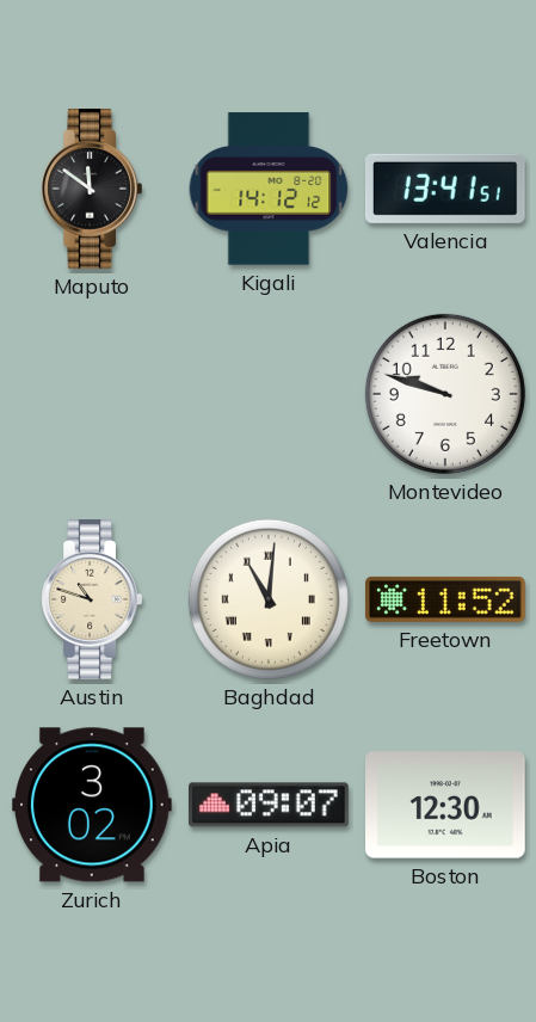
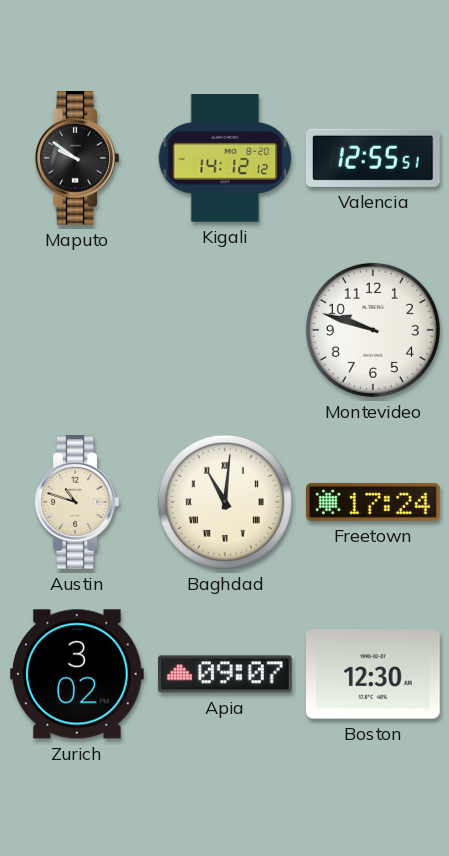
Maputo: 11:51 -> 9:51 (77, 159)
Valencia: 13:41 -> 12:55 (373, 158)
Freetown: 11:52 -> 17:24 (374, 502)
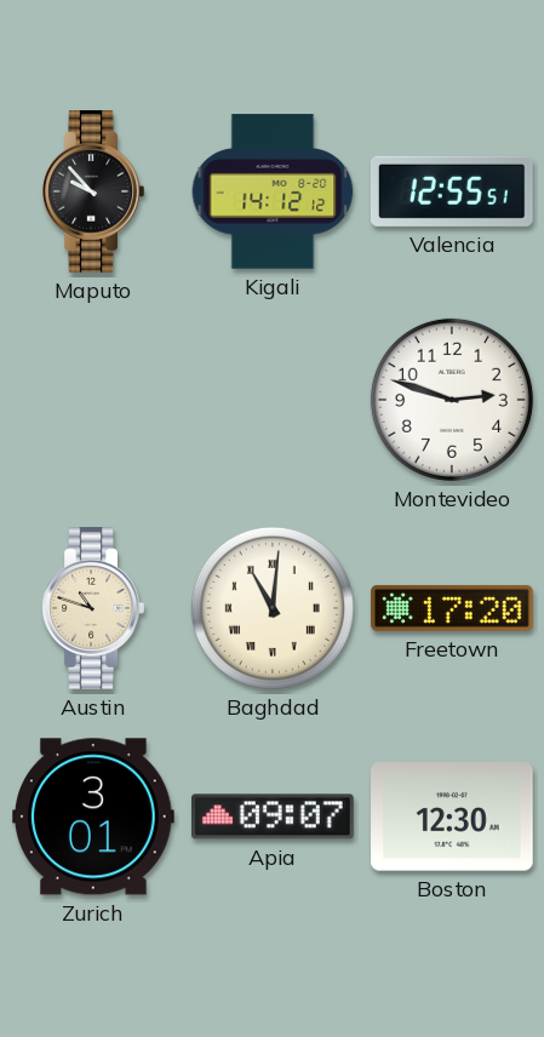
Maputo: 9:51 -> 9:53 (93, 193)
Montevideo: 9:48 -> 2:48 (452, 400)
Freetown: 17:24 -> 17:20 (453, 608)
Zurich: 3:02 -> 3:01 (95, 817)
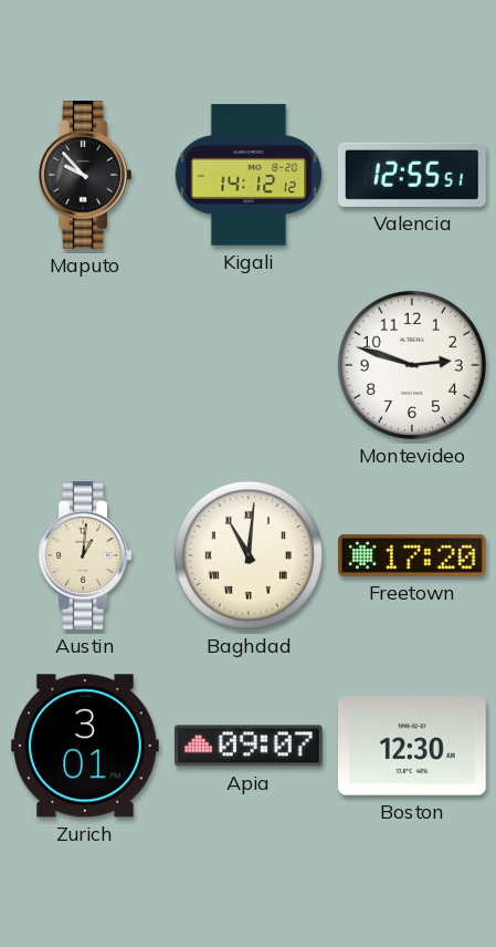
Austin: 10:48 -> 1:01 (85, 556)
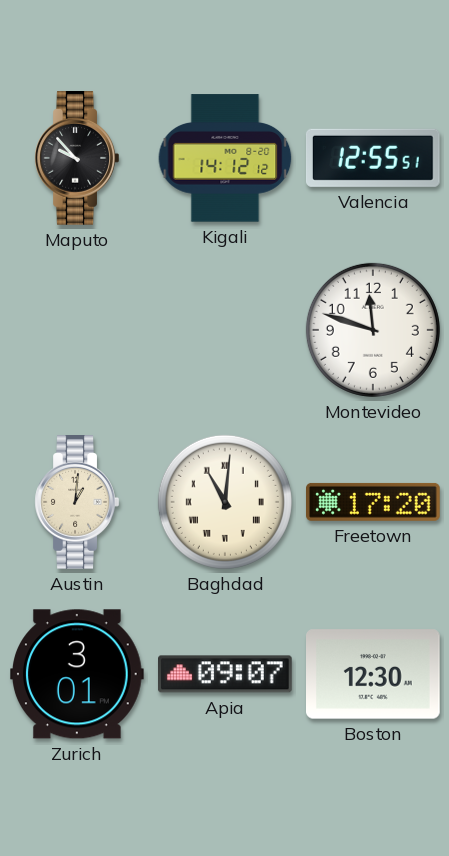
Montevideo: 2:48 -> 11:48 (373, 330)
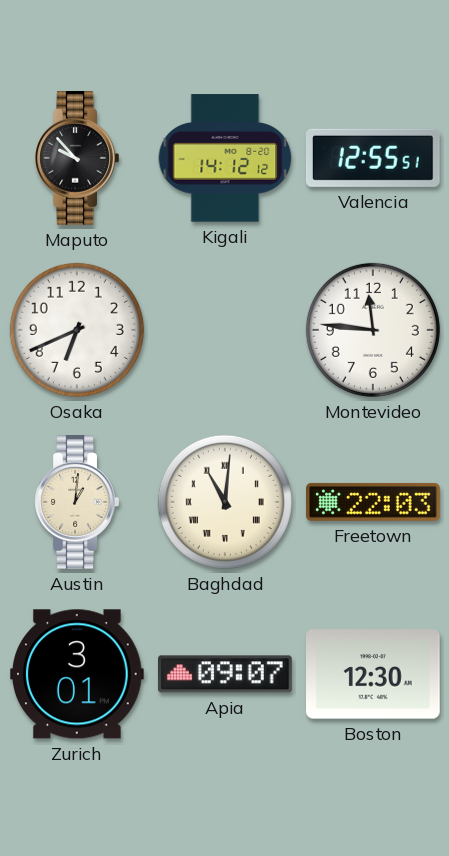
Osaka: none -> 6:41 (77, 330)
Montevideo: 11:48 -> 11:46 (373, 330)
Freetown: 17:20 -> 22:03 (374, 502)
